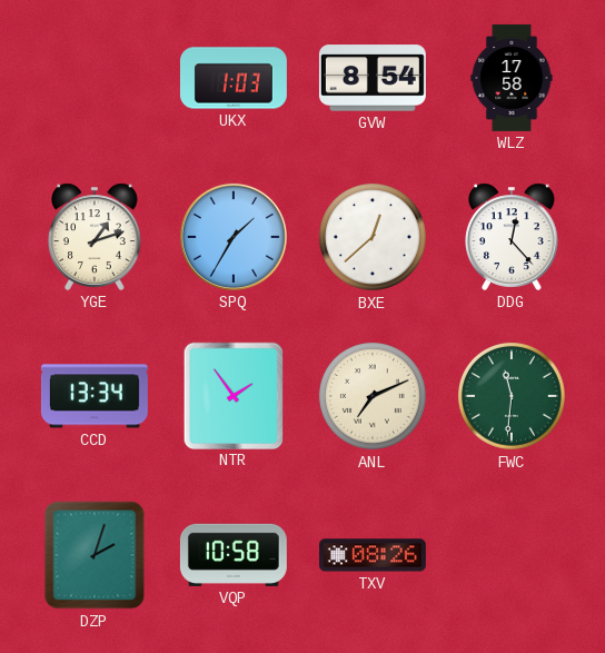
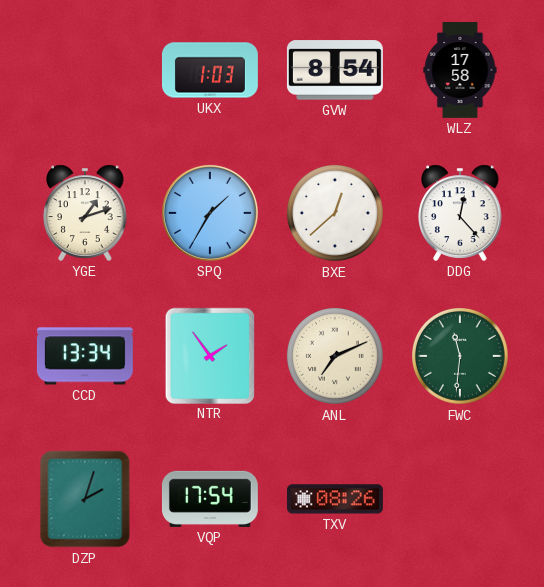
VQP: 10:58 -> 17:54 (210, 499)
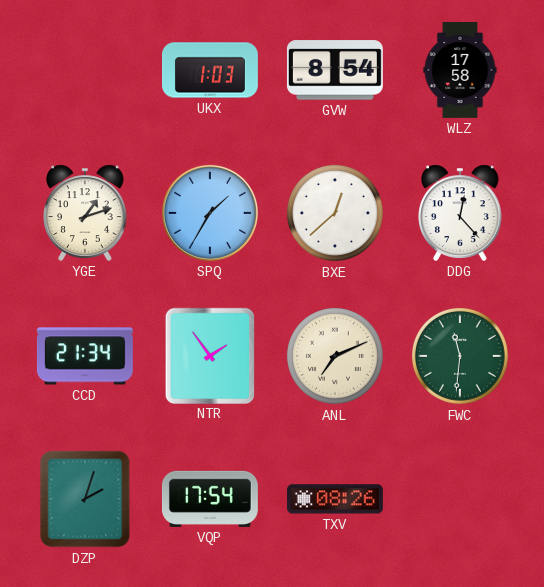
CCD: 13:34 -> 21:34 (85, 356)
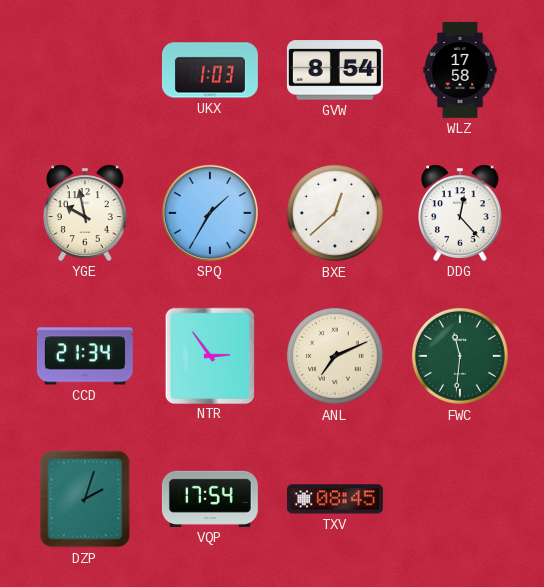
YGE: 1:12 -> 9:58 (85, 213)
NTR: 1:54 -> 2:54 (209, 355)
TXV: 08:26 -> 08:45 (335, 499)
